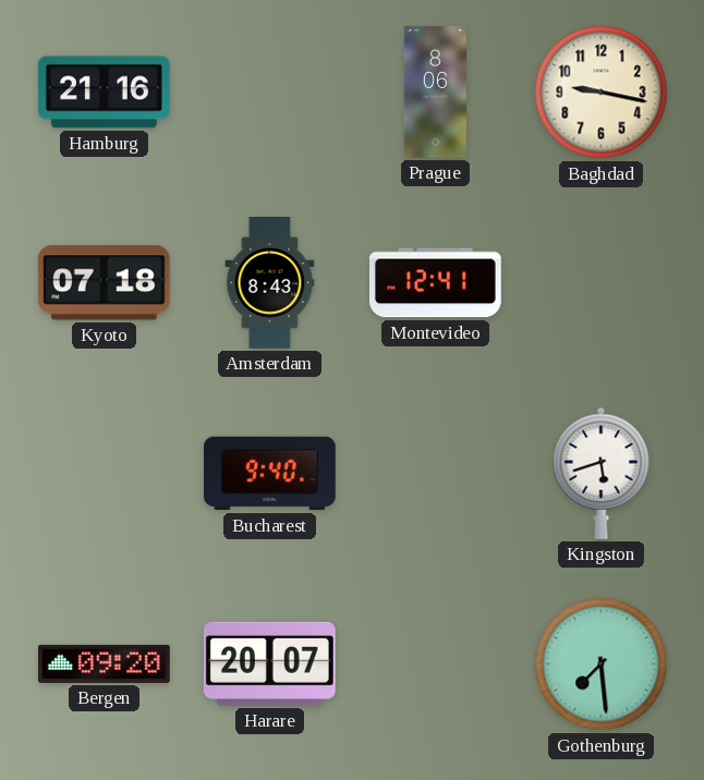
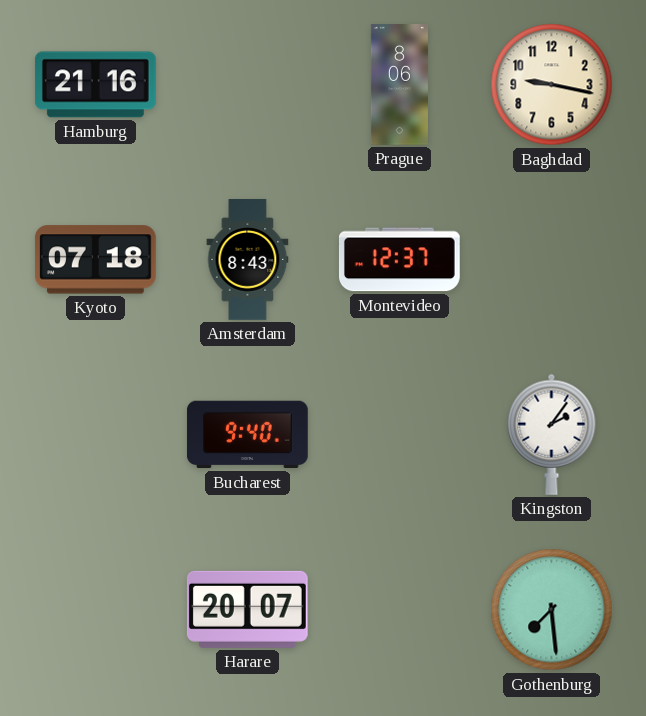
Montevideo: 12:41 -> 12:37 (399, 260)
Kingston: 5:42 -> 2:06 (552, 434)
Bergen: 09:20 -> none (105, 663)
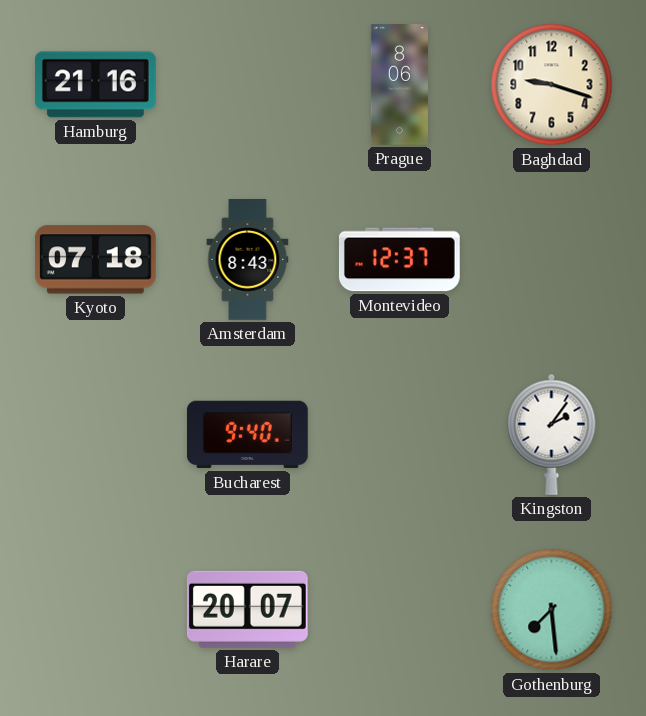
Baghdad: 9:17 -> 9:18 (552, 85)
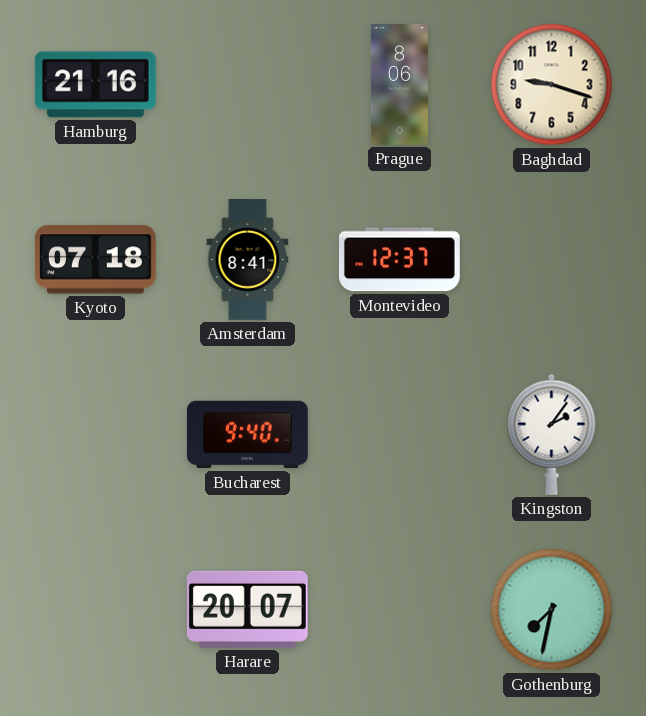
Amsterdam: 8:43 -> 8:41 (248, 260)
Gothenburg: 7:29 -> 7:32 (552, 610)
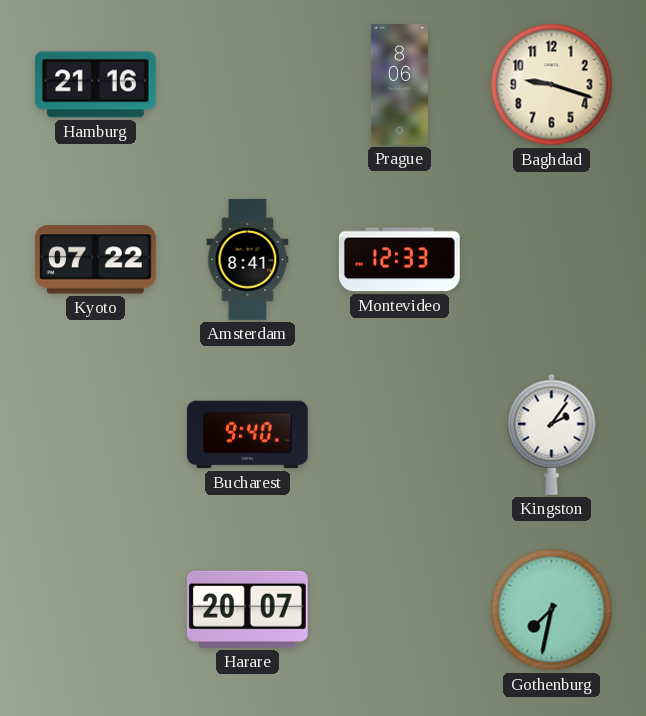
Kyoto: 07:18 -> 07:22 (95, 260)
Montevideo: 12:37 -> 12:33 (399, 260)
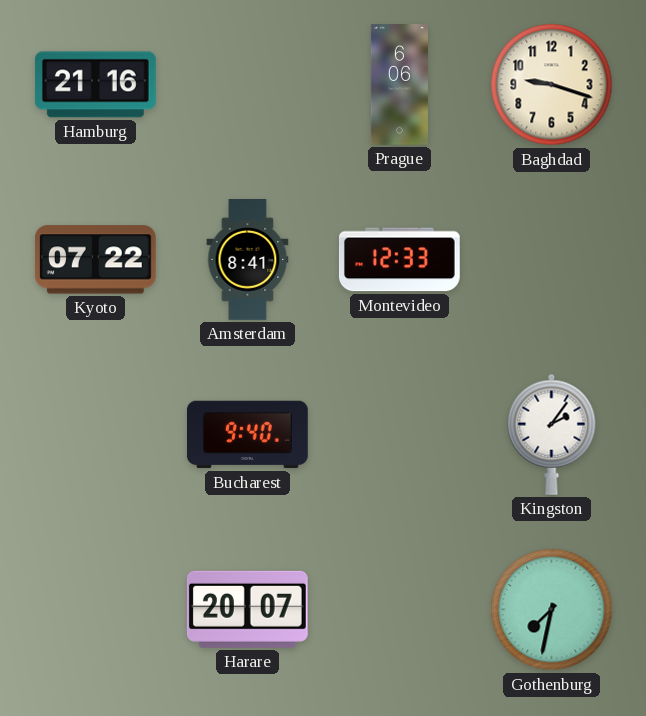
Prague: 8:06 -> 6:06 (399, 85)
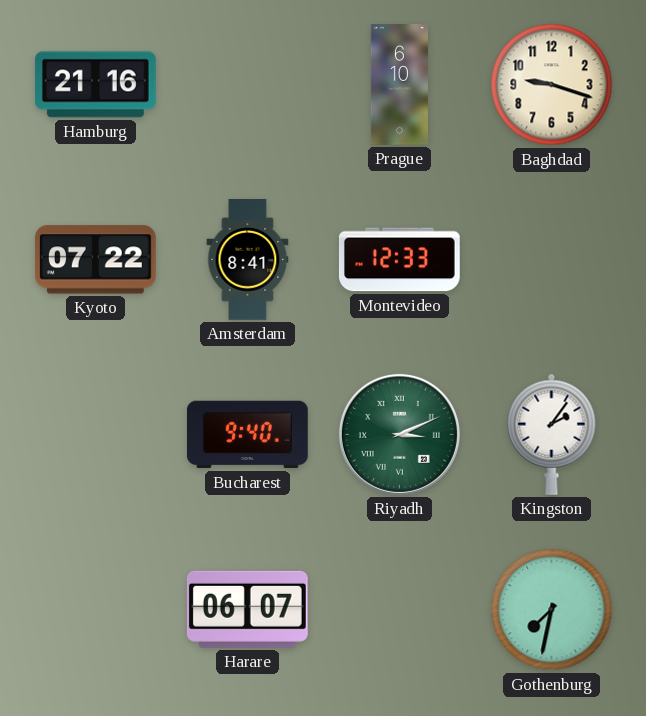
Prague: 6:06 -> 6:10 (399, 85)
Riyadh: none -> 3:11 (399, 434)
Harare: 20:07 -> 06:07 (247, 609)
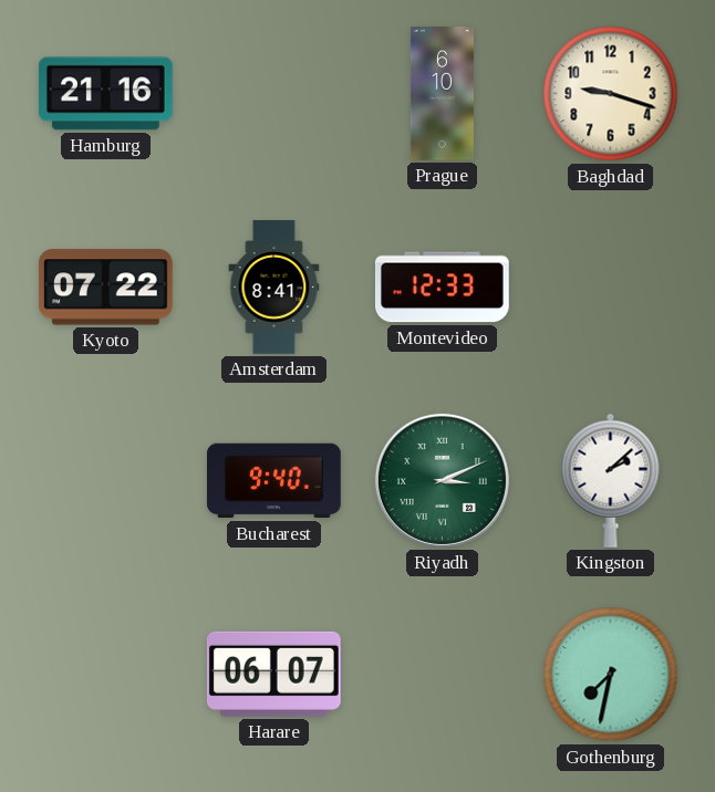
Kingston: 2:06 -> 2:08 (611, 480)
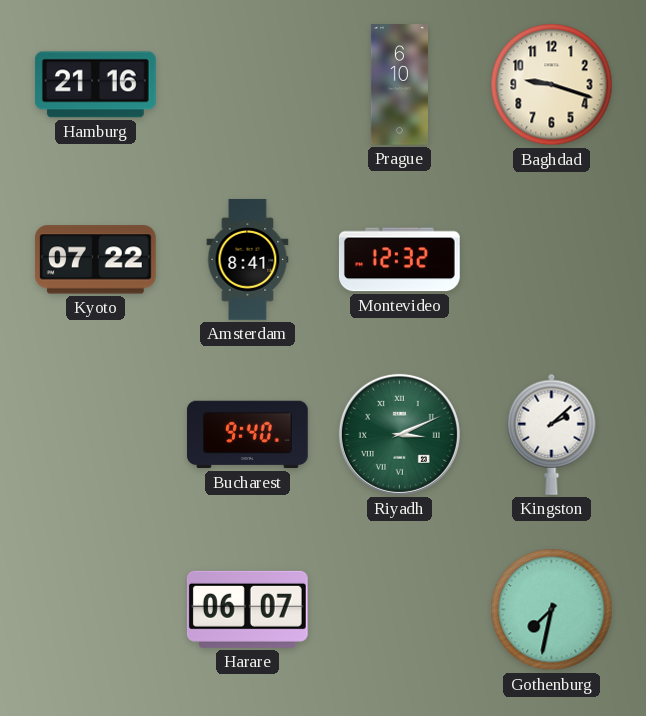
Montevideo: 12:33 -> 12:32 (399, 260)
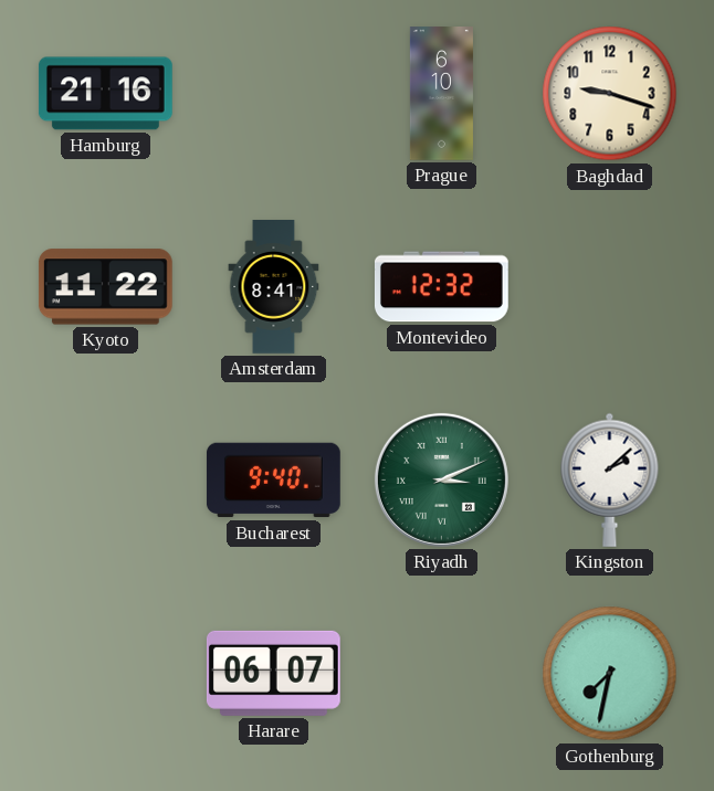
Kyoto: 07:22 -> 11:22 (105, 287)
